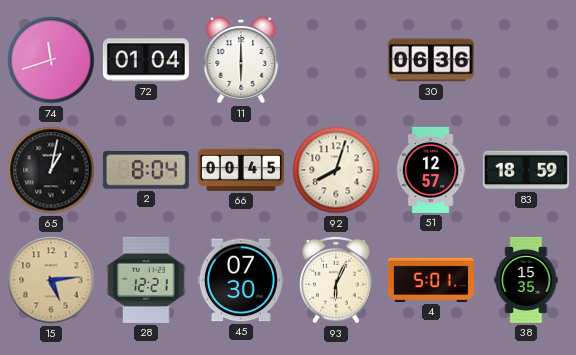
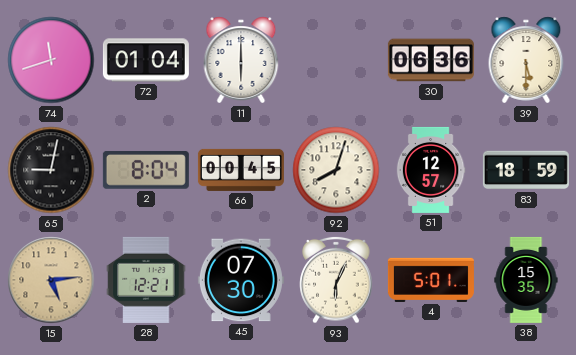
39: none -> 5:30 (526, 60)
65: 1:02 -> 9:02 (51, 170)
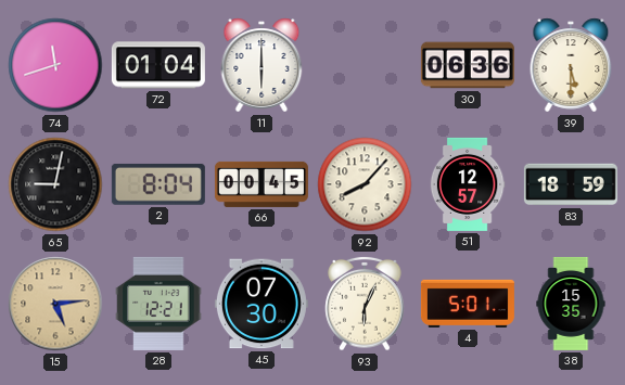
92: 8:03 -> 8:07 (365, 184)
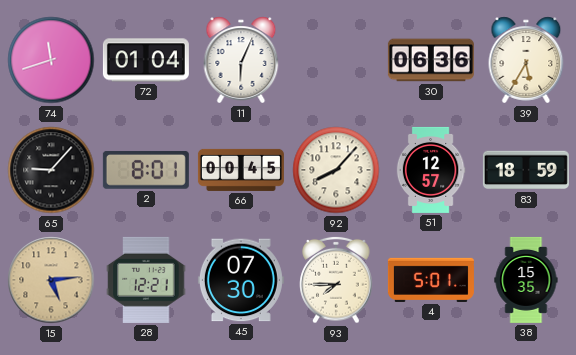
11: 6:00 -> 6:04 (241, 60)
39: 5:30 -> 5:35 (526, 60)
65: 9:02 -> 9:07 (51, 170)
2: 8:04 -> 8:01 (146, 170)
93: 6:04 -> 7:45 (336, 280)
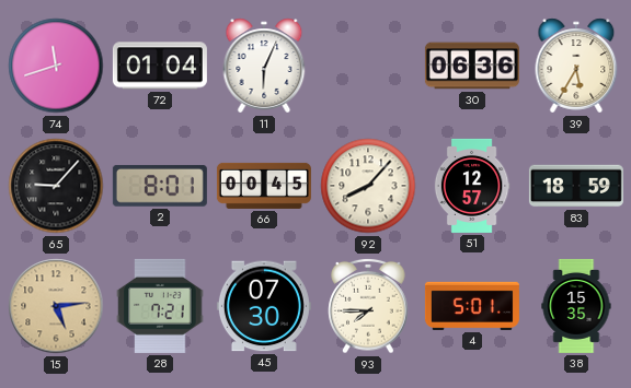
28: 12:21 -> 7:21 (160, 306)
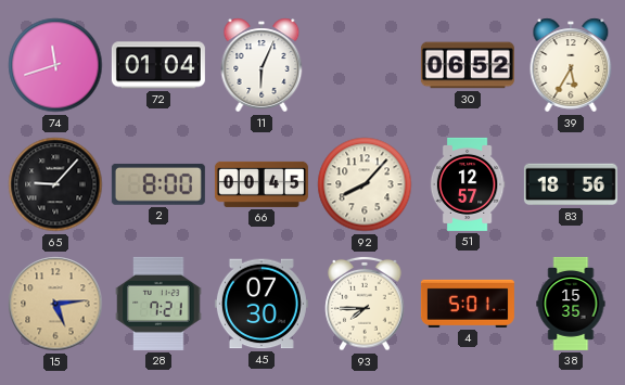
30: 06:36 -> 06:52 (468, 65)
2: 8:01 -> 8:00 (158, 184)
83: 18:59 -> 18:56 (571, 184)
